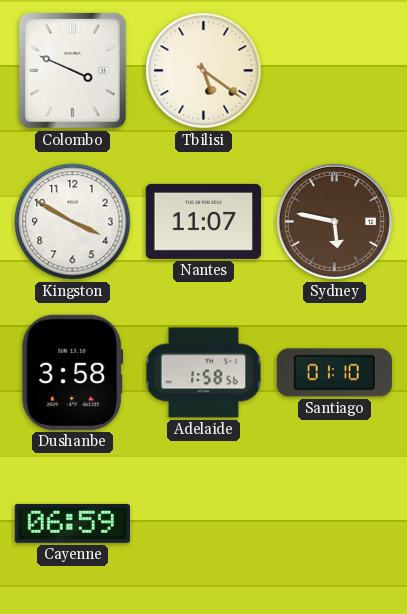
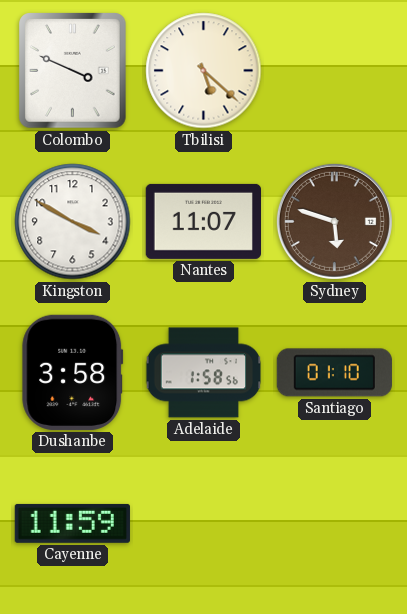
Tbilisi: 5:21 -> 5:22 (204, 71)
Sydney: 5:47 -> 5:48 (334, 221)
Cayenne: 06:59 -> 11:59 (72, 523)
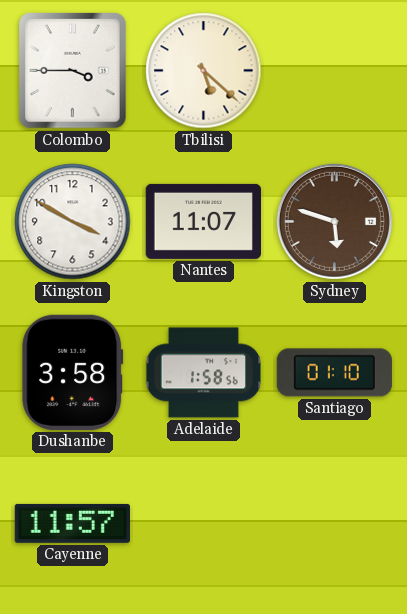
Colombo: 3:49 -> 3:45 (73, 71)
Cayenne: 11:59 -> 11:57 (72, 523)
